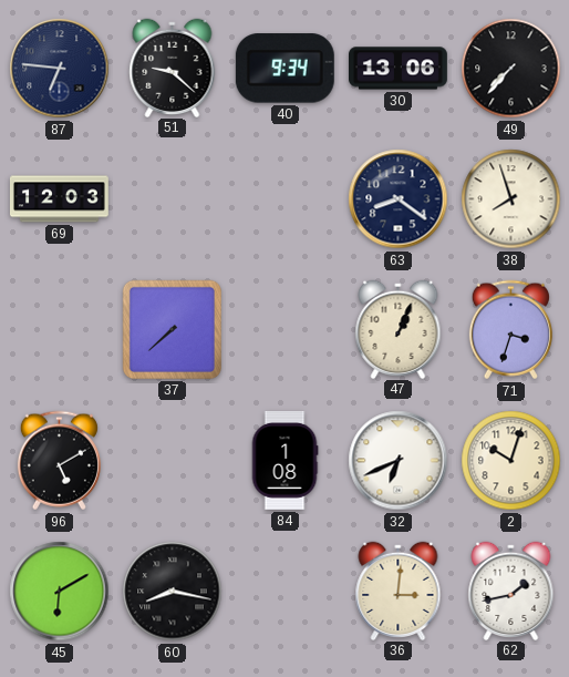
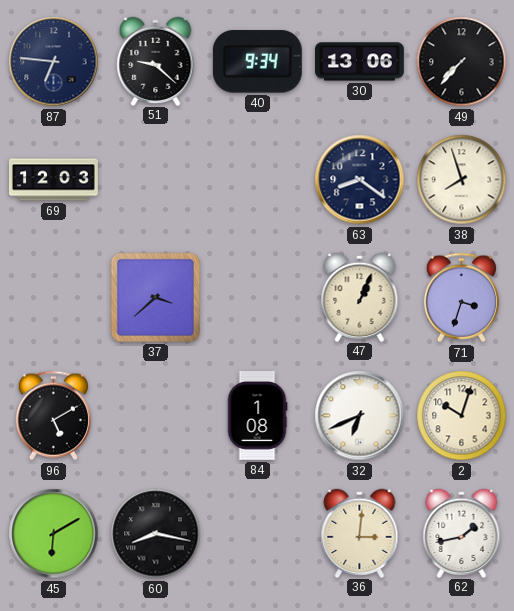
37: 7:38 -> 3:38 (155, 297)
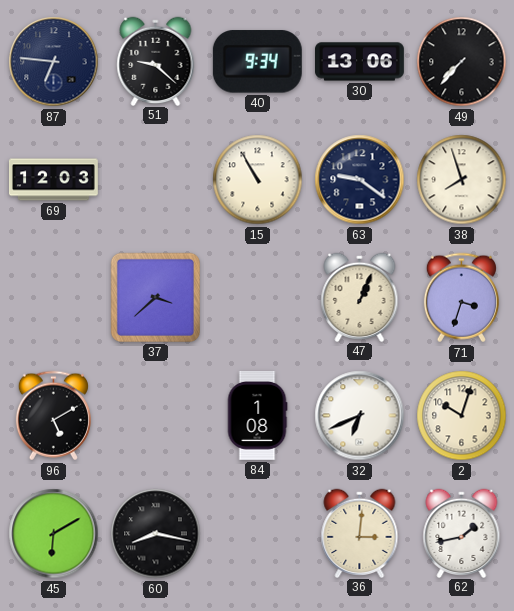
15: none -> 10:55 (258, 180)
63: 8:21 -> 9:21 (360, 180)
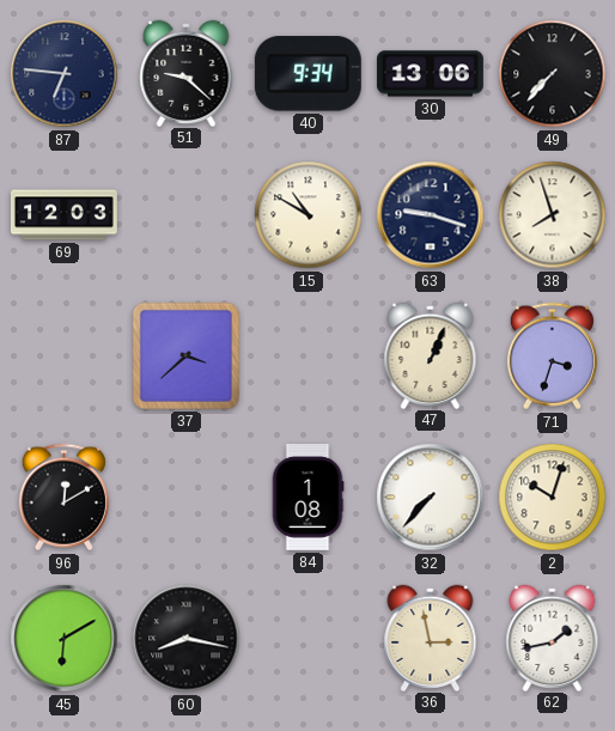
15: 10:55 -> 10:50 (309, 215)
63: 9:21 -> 9:18 (431, 215)
96: 5:10 -> 12:10 (63, 498)
32: 6:41 -> 7:37 (431, 498)
36: 3:01 -> 2:58 (431, 638)
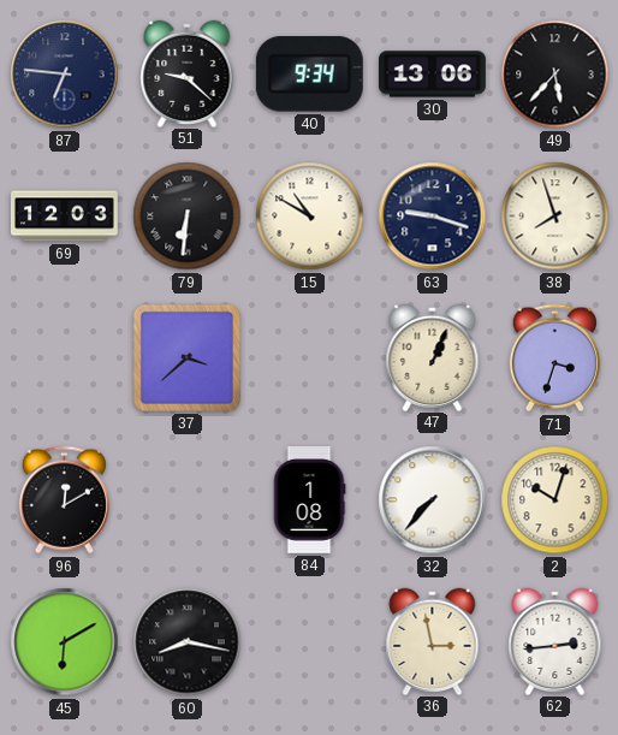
49: 7:37 -> 5:37 (555, 75)
79: none -> 6:31 (188, 217)
62: 1:43 -> 2:44 (555, 641)
